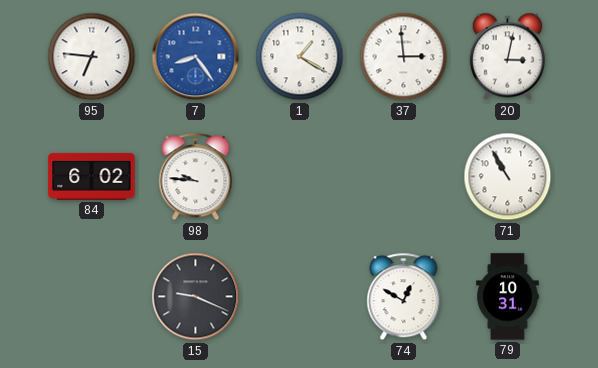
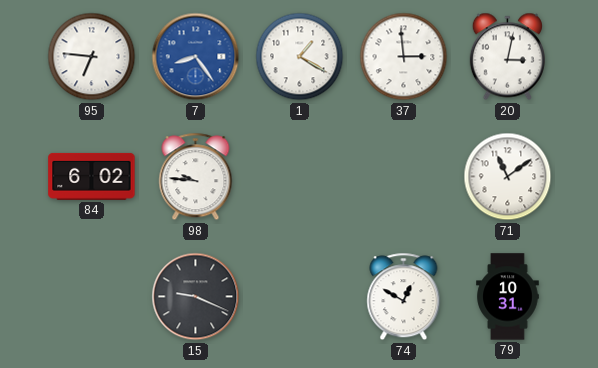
71: 10:55 -> 11:09 (508, 177)
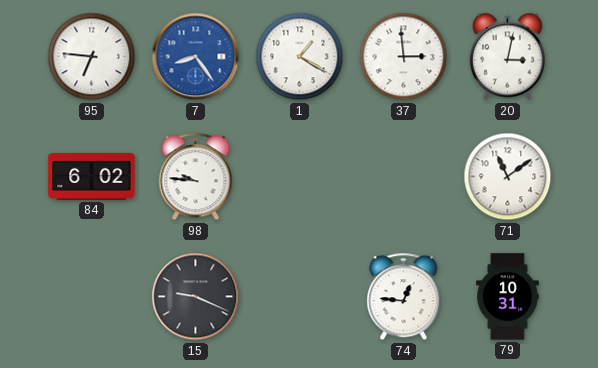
74: 12:50 -> 12:46 (404, 297)
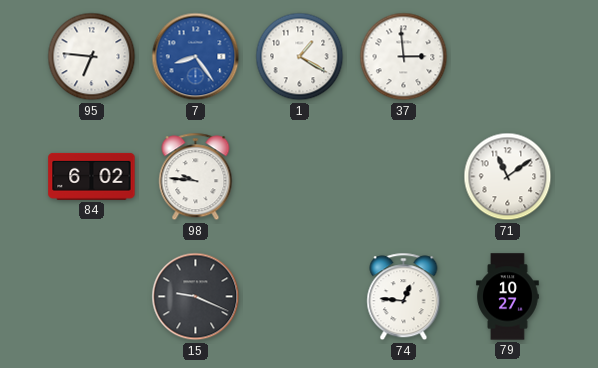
20: 3:02 -> none (507, 57)
79: 10:31 -> 10:27 (508, 297)
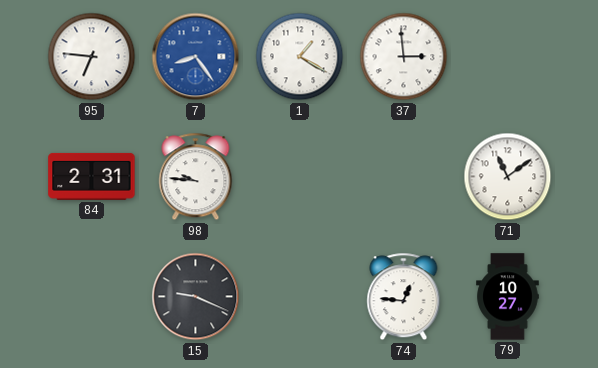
84: 6:02 -> 2:31 (92, 176)
